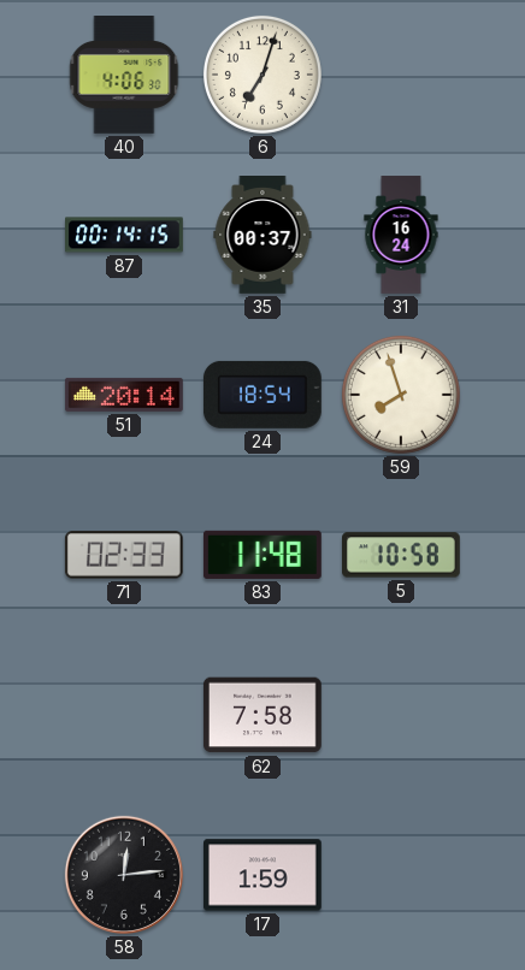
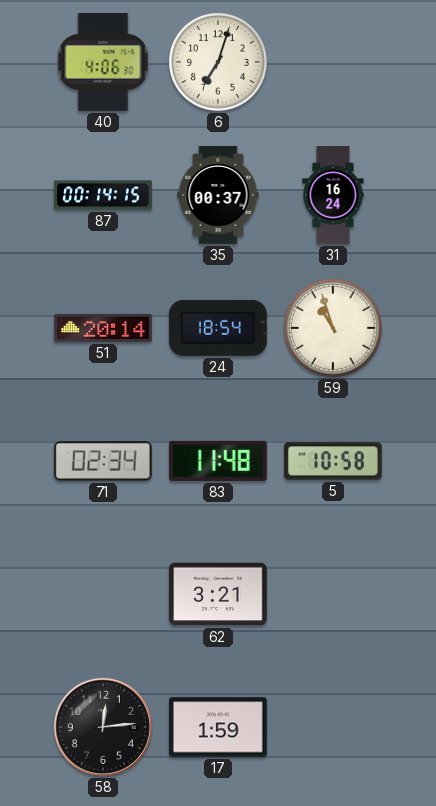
59: 7:57 -> 10:57 (333, 328)
71: 02:33 -> 02:34 (103, 461)
62: 7:58 -> 3:21 (218, 594)
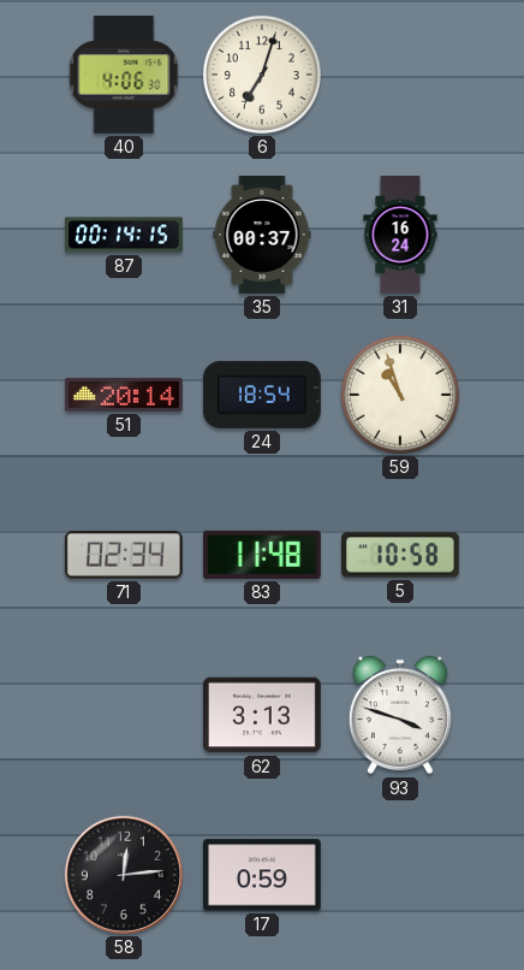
62: 3:21 -> 3:13 (262, 715)
93: none -> 3:48 (400, 715)
17: 1:59 -> 0:59 (263, 875)
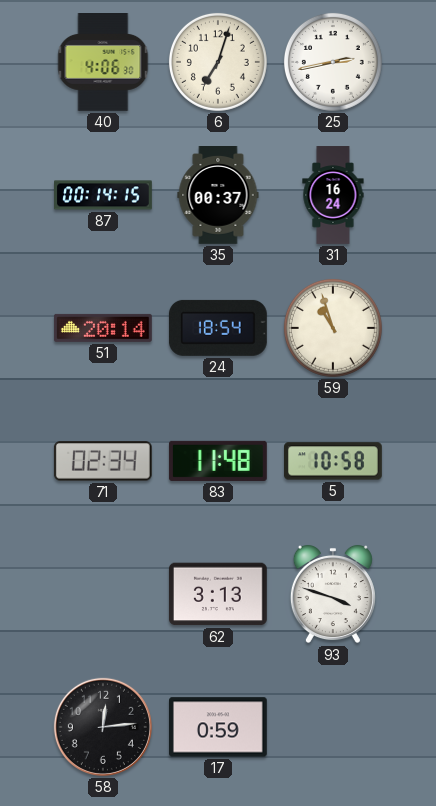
25: none -> 2:43 (333, 62)
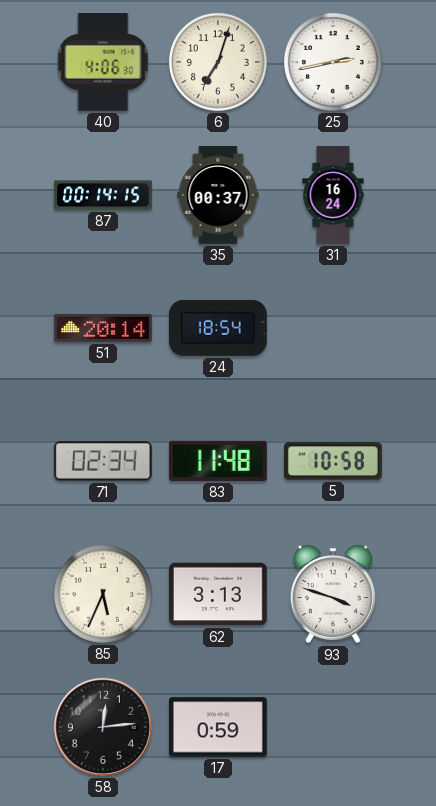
59: 10:57 -> none (333, 328)
85: none -> 5:34 (103, 594)
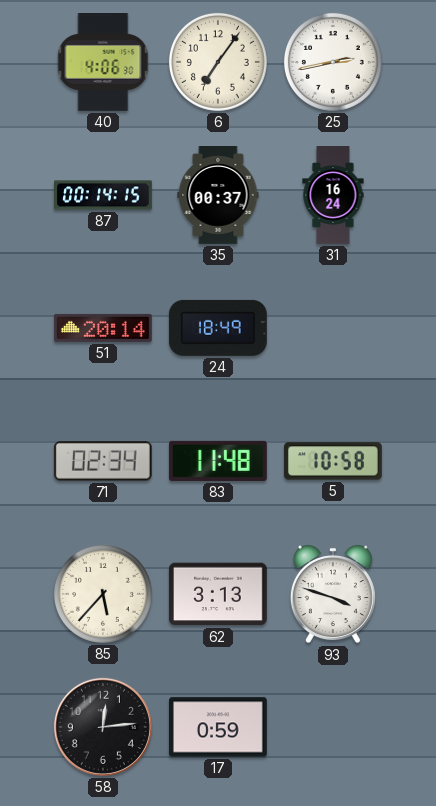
6: 7:03 -> 7:06 (218, 62)
24: 18:54 -> 18:49 (218, 328)
85: 5:34 -> 5:37 (103, 594)
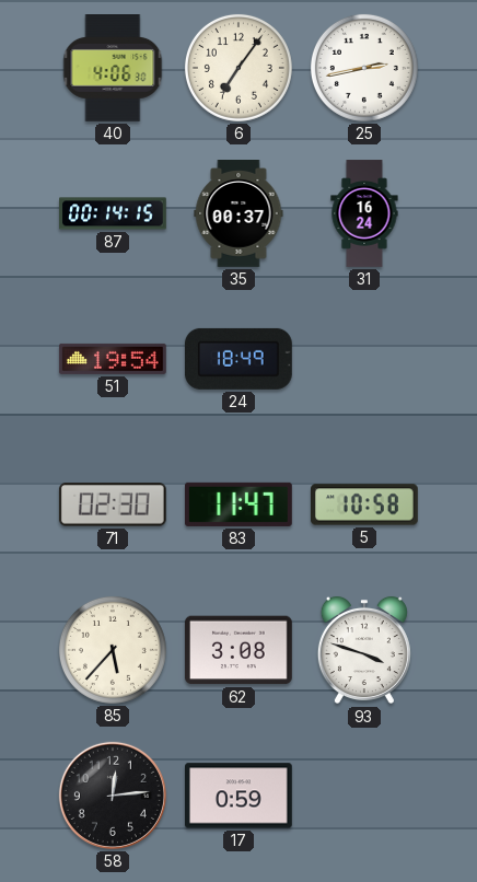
51: 20:14 -> 19:54 (113, 359)
71: 02:34 -> 02:30 (113, 504)
83: 11:48 -> 11:47 (238, 504)
62: 3:13 -> 3:08 (238, 650)
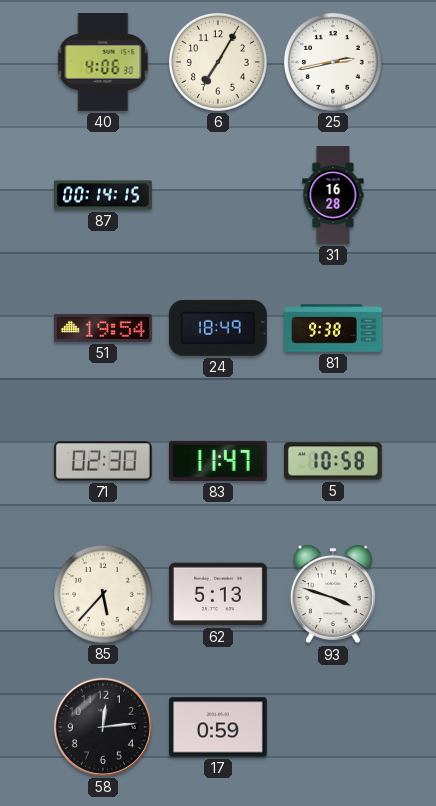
6: 7:06 -> 7:05 (218, 62)
35: 00:37 -> none (238, 214)
31: 16:24 -> 16:28 (333, 195)
81: none -> 9:38 (334, 328)
62: 3:08 -> 5:13 (218, 594)
